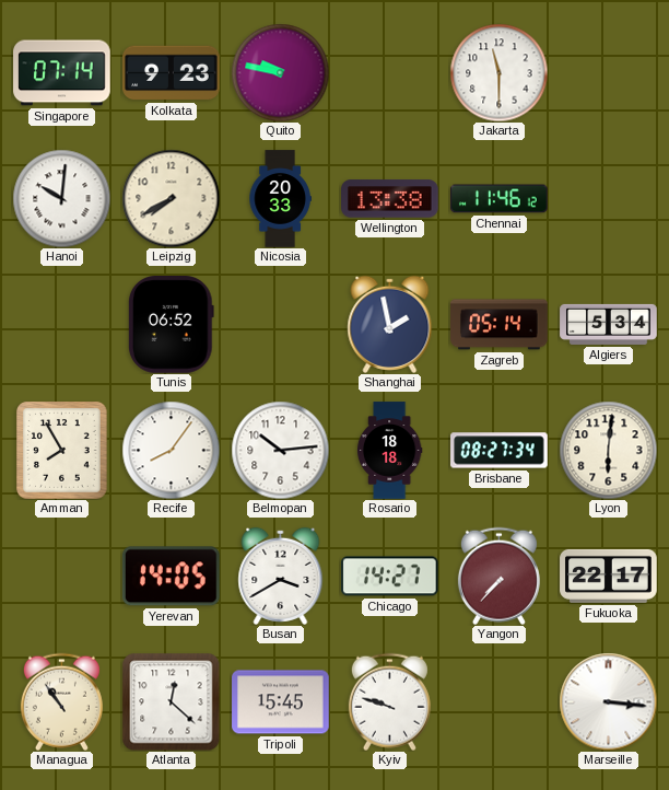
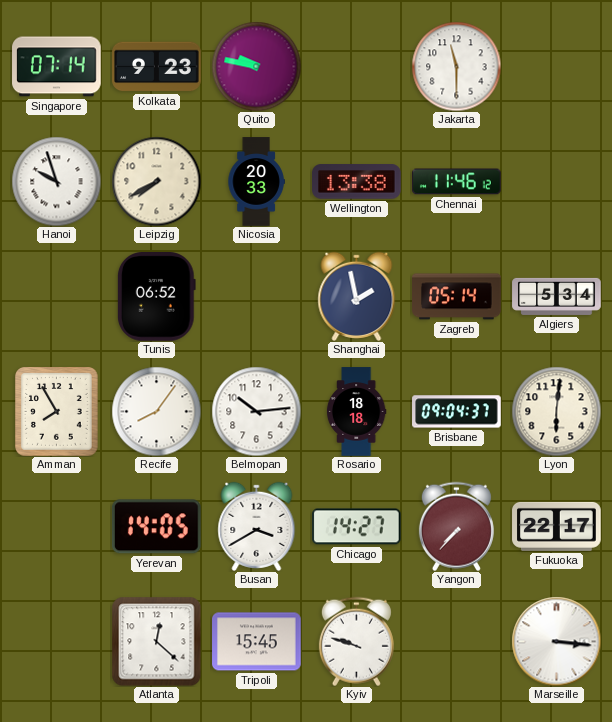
Hanoi: 10:01 -> 9:57 (56, 181)
Brisbane: 08:27 -> 09:04 (457, 412)
Managua: 10:54 -> none (61, 701)
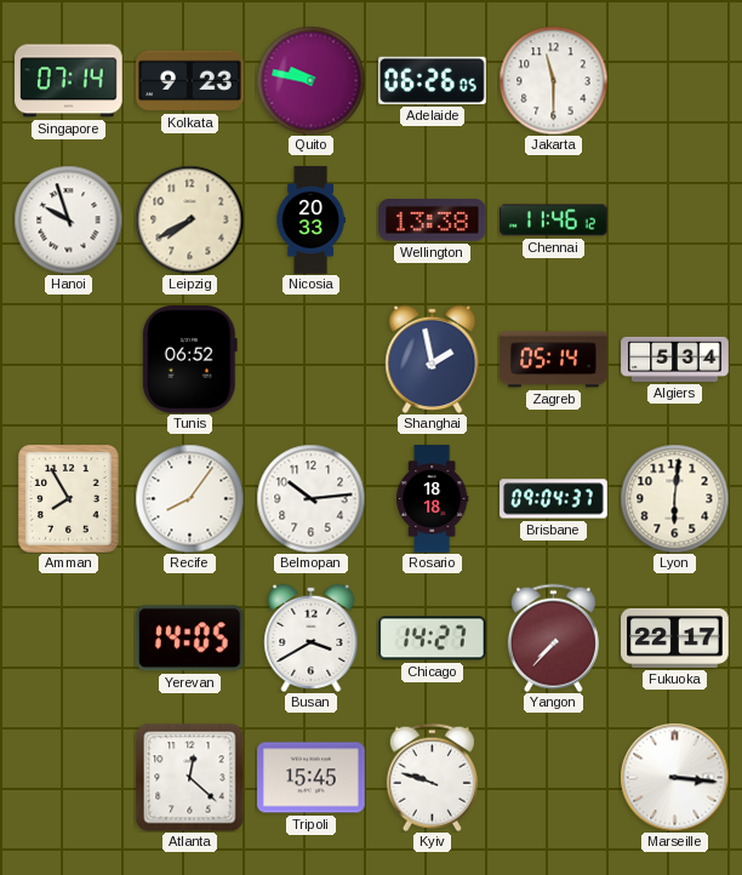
Adelaide: none -> 06:26 (433, 80)
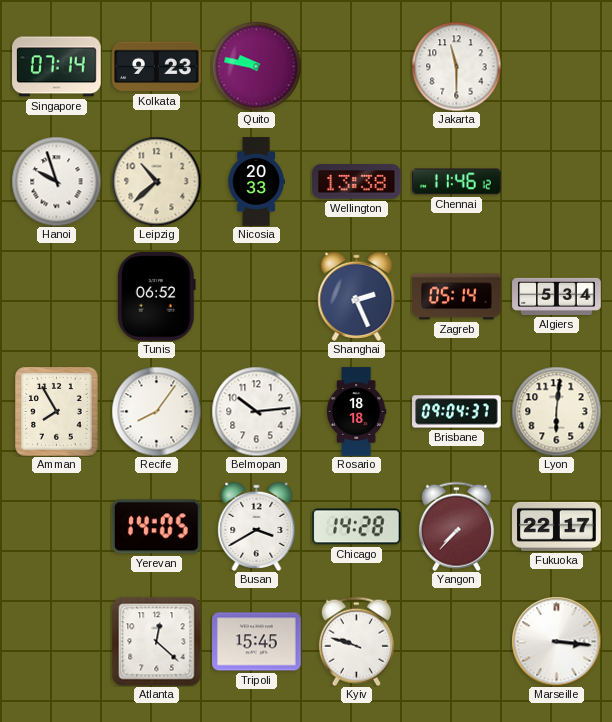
Adelaide: 06:26 -> none (433, 80)
Leipzig: 7:40 -> 10:38 (156, 181)
Shanghai: 1:58 -> 2:26 (357, 296)
Chicago: 14:27 -> 14:28 (357, 527)
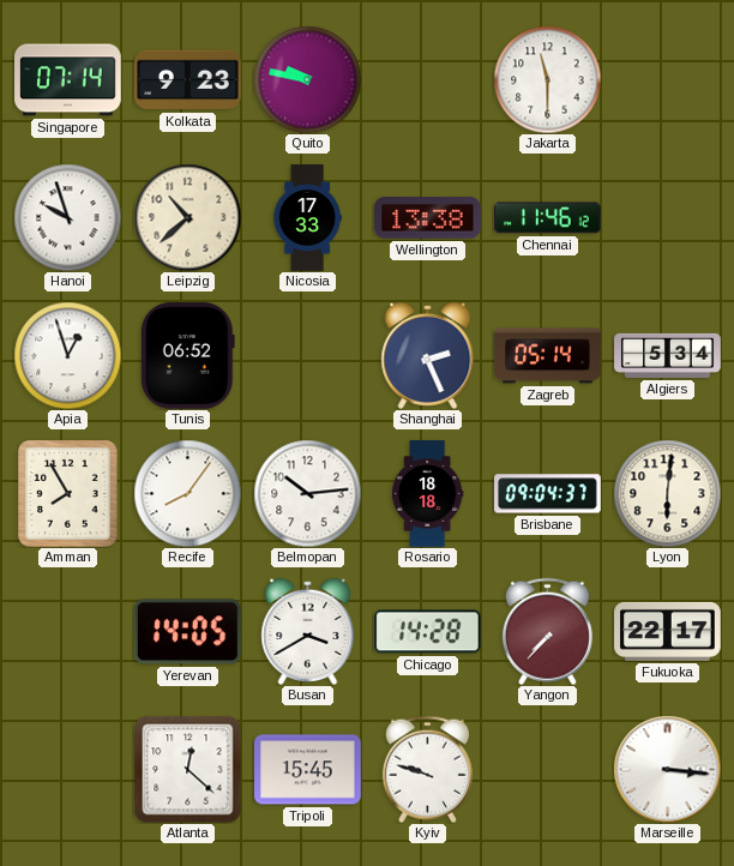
Nicosia: 20:33 -> 17:33 (307, 218)
Apia: none -> 12:57 (67, 355)
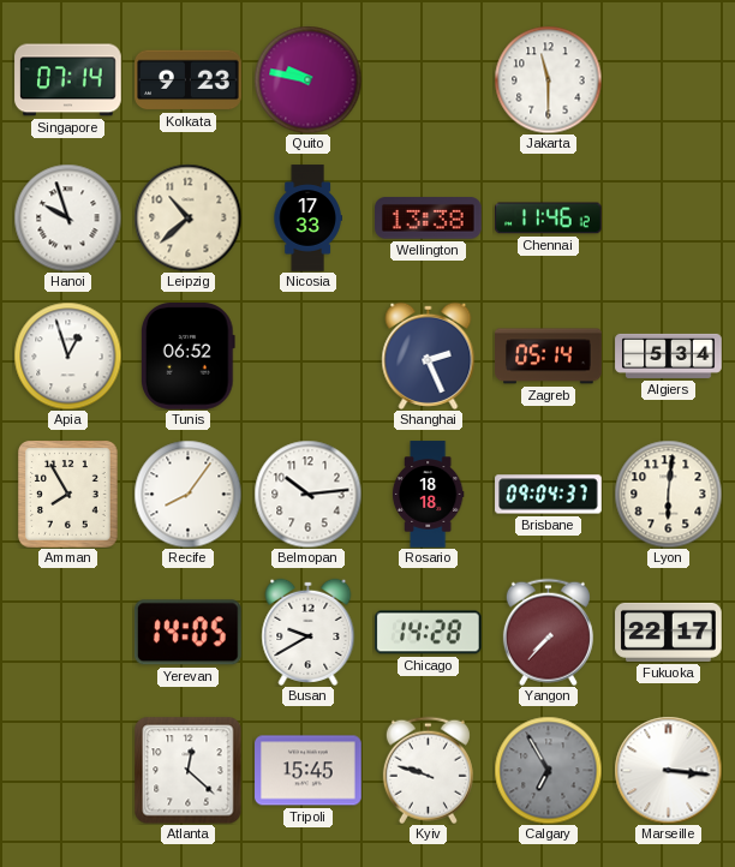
Busan: 3:40 -> 9:40 (309, 632)
Calgary: none -> 6:55 (548, 770)
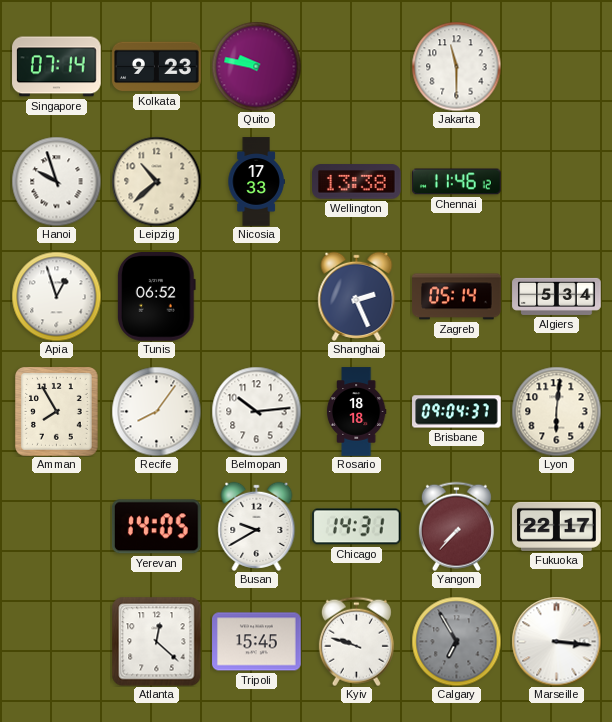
Chicago: 14:28 -> 14:31 (357, 527)
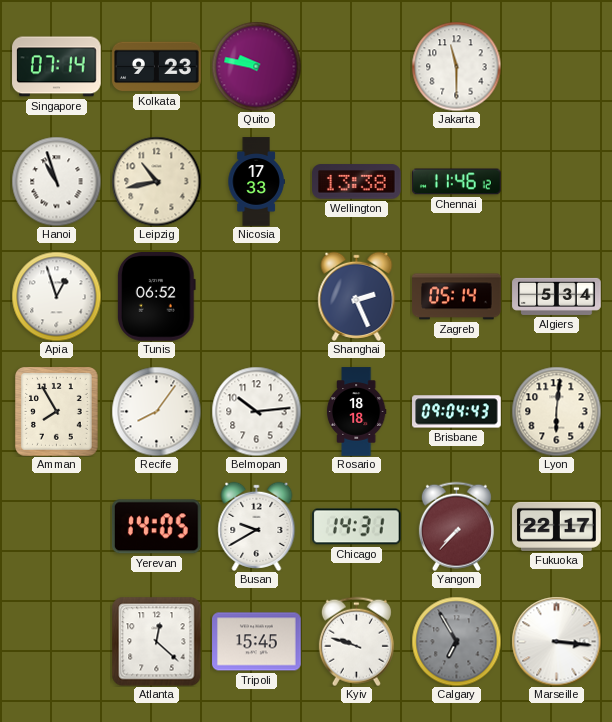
Hanoi: 9:57 -> 10:57 (56, 181)
Leipzig: 10:38 -> 10:43 (156, 181)
Brisbane: 09:04:37 -> 09:04:43 (457, 412)
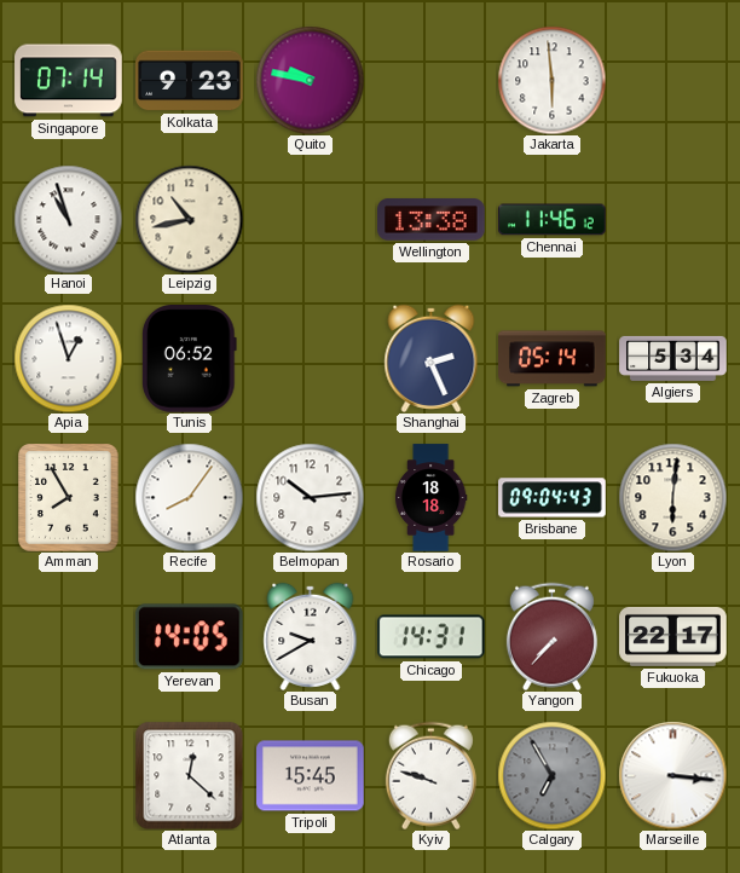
Jakarta: 11:30 -> 5:59 (551, 80)
Nicosia: 17:33 -> none (256, 182)
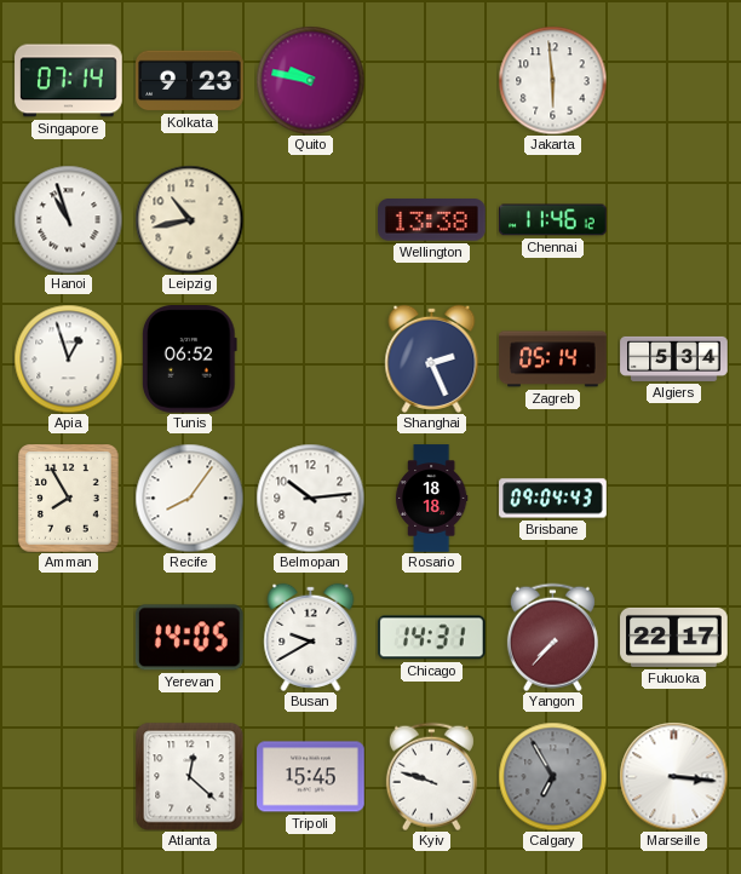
Lyon: 6:01 -> none (672, 497)
